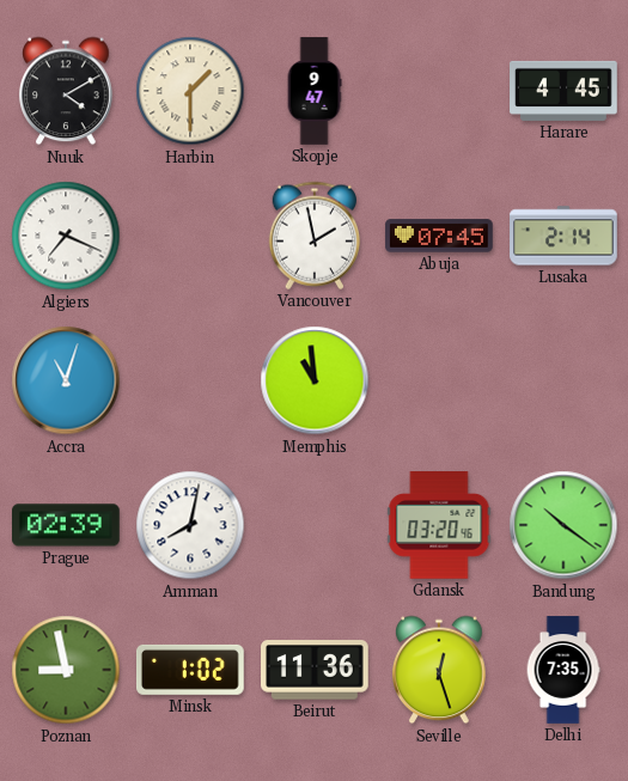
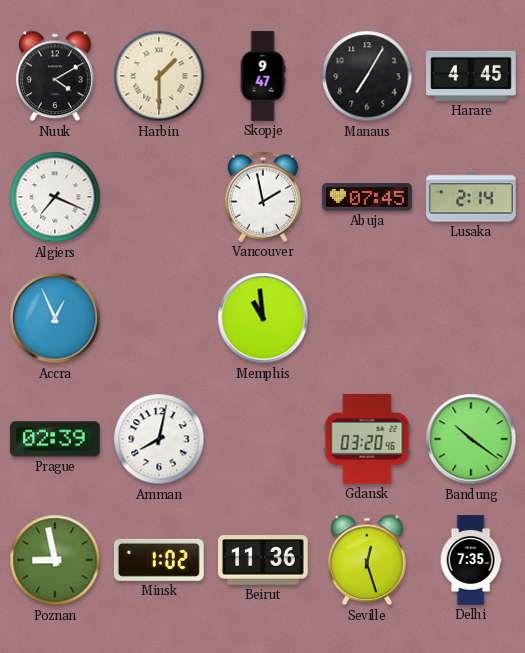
Manaus: none -> 7:05 (367, 76)
Accra: 11:03 -> 12:56 (55, 318)
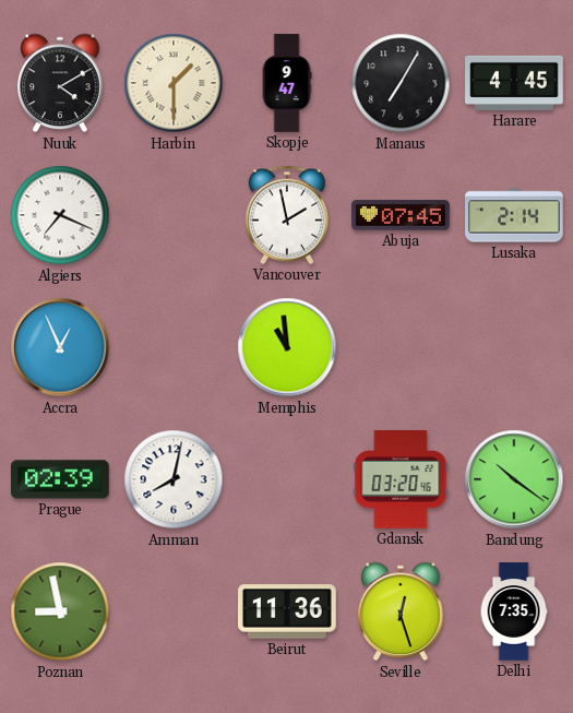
Minsk: 1:02 -> none (159, 560)
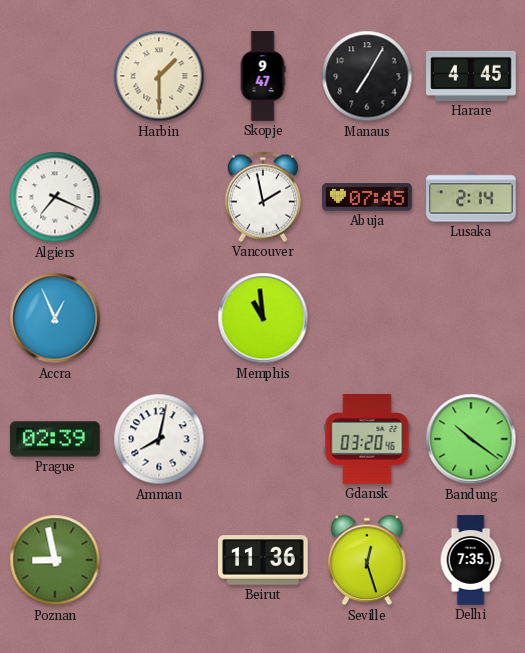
Nuuk: 4:10 -> none (60, 83)
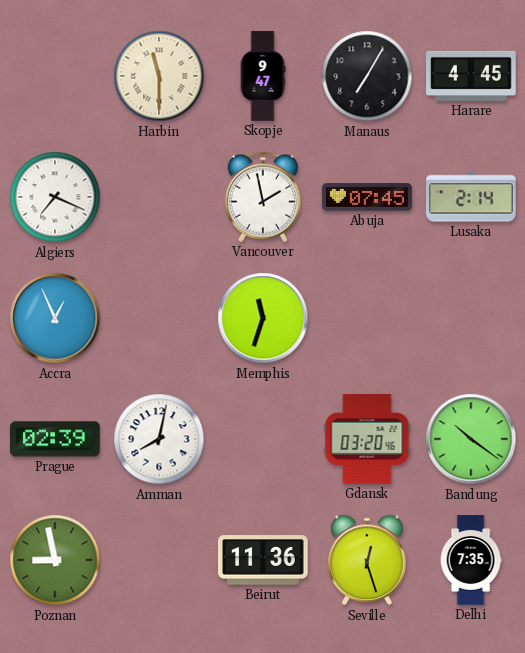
Harbin: 1:30 -> 11:30 (159, 76)
Memphis: 10:59 -> 11:33 (263, 318)
